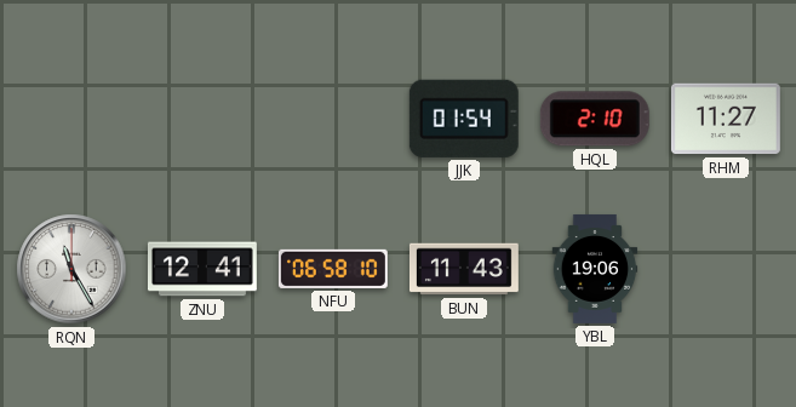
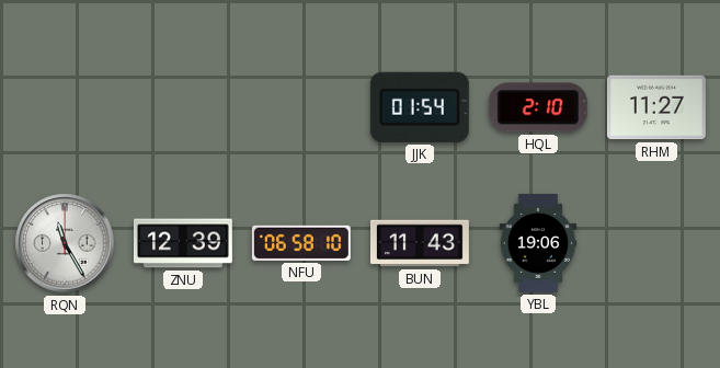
ZNU: 12:41 -> 12:39 (183, 243)
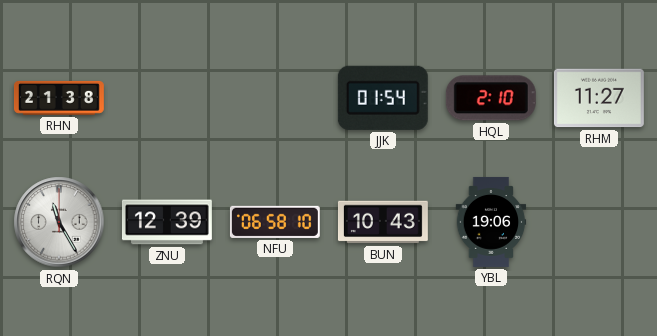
RHN: none -> 21:38 (59, 98)
BUN: 11:43 -> 10:43 (383, 222)
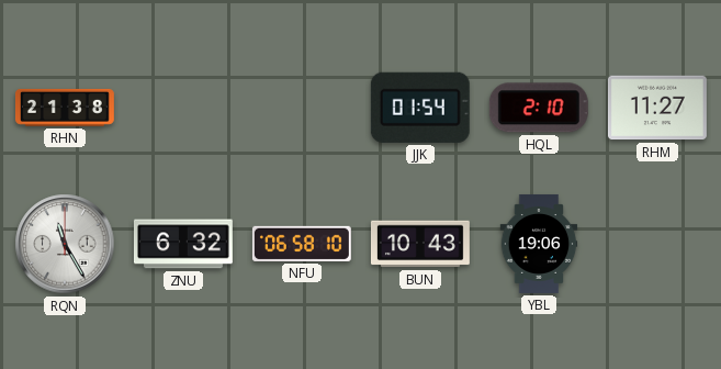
ZNU: 12:39 -> 6:32 (183, 244)
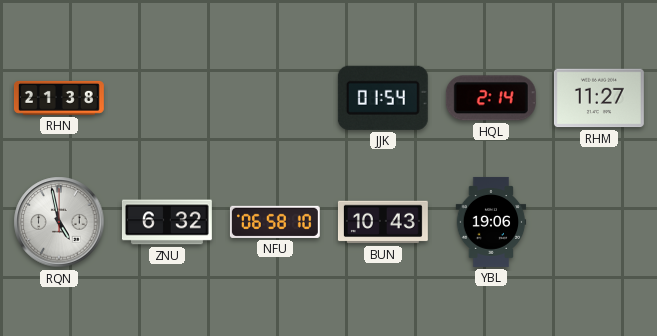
HQL: 2:10 -> 2:14 (491, 98)
RQN: 11:25 -> 4:58 (59, 222)
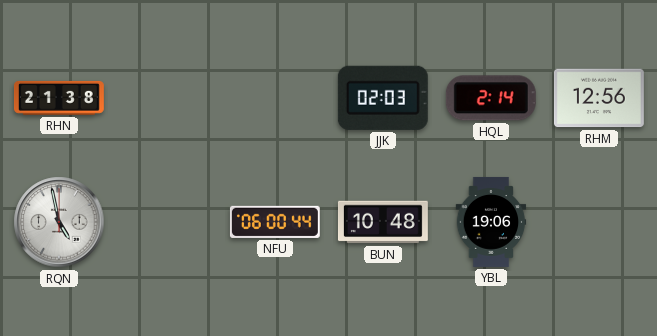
JJK: 01:54 -> 02:03 (383, 98)
RHM: 11:27 -> 12:56 (599, 98)
ZNU: 6:32 -> none (167, 222)
NFU: 06:58 -> 06:00 (275, 222)
BUN: 10:43 -> 10:48 (383, 222)
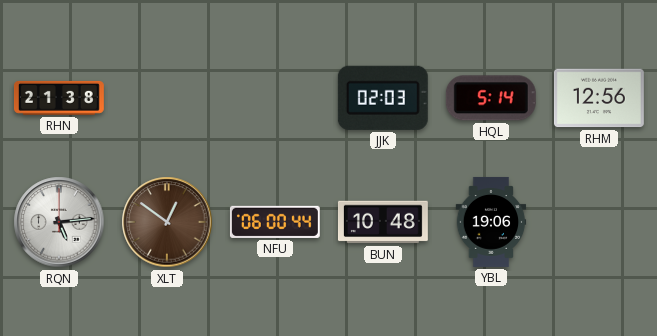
HQL: 2:14 -> 5:14 (491, 98)
RQN: 4:58 -> 5:14 (59, 222)
XLT: none -> 12:51 (167, 222)
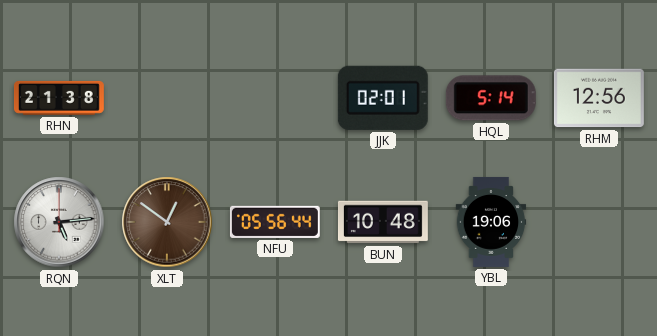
JJK: 02:03 -> 02:01 (383, 98)
NFU: 06:00 -> 05:56 (275, 222)
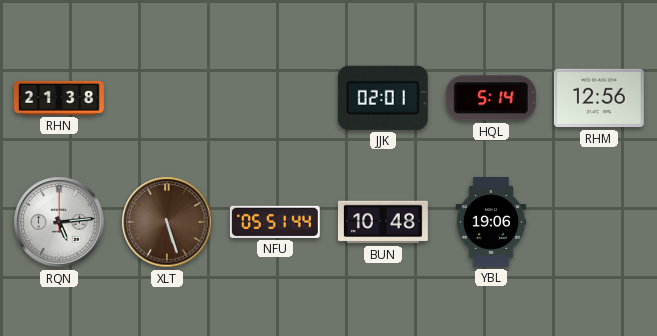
XLT: 12:51 -> 5:27 (167, 222)
NFU: 05:56 -> 05:51 (275, 222)
